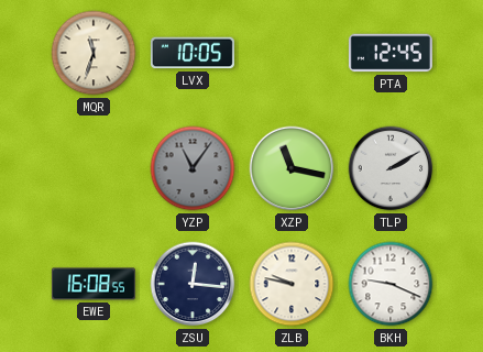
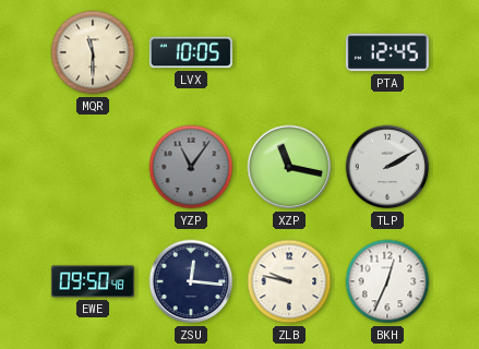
MQR: 11:33 -> 11:30 (93, 52)
EWE: 16:08 -> 09:50 (93, 281)
BKH: 9:19 -> 12:34 (387, 281)
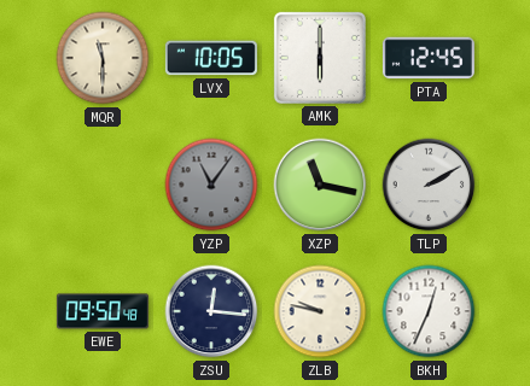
AMK: none -> 6:00 (320, 58)
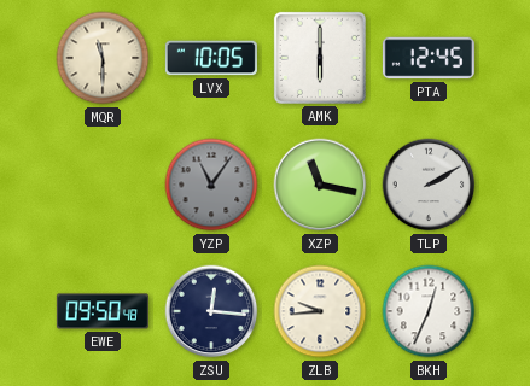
ZLB: 9:47 -> 9:44 (320, 311)
